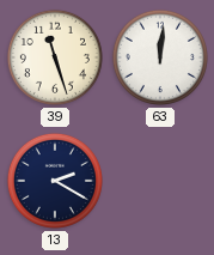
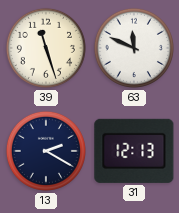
63: 12:01 -> 11:49 (134, 48)
31: none -> 12:13 (134, 151)
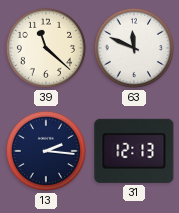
39: 11:27 -> 11:22 (46, 48)
13: 2:20 -> 2:16 (46, 151)
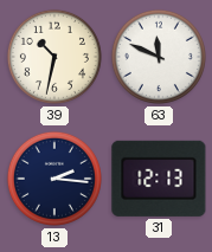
39: 11:22 -> 10:32 (54, 57)
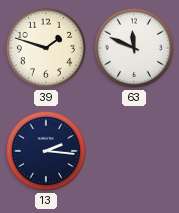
39: 10:32 -> 1:48 (46, 48)
31: 12:13 -> none (159, 179)
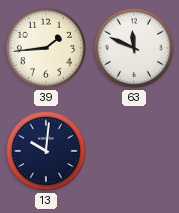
39: 1:48 -> 1:44 (46, 48)
13: 2:16 -> 10:01 (46, 151)
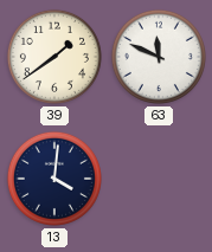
39: 1:44 -> 1:39 (54, 57)
13: 10:01 -> 4:01 (54, 179)
